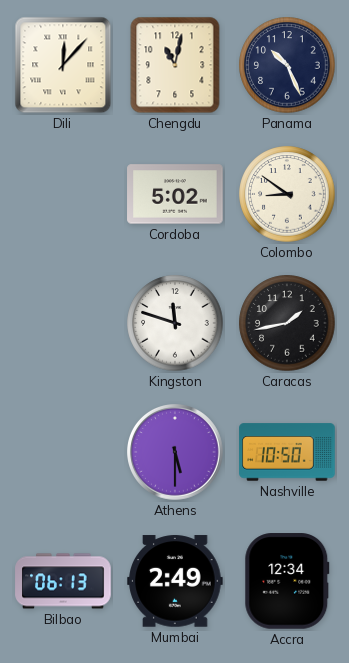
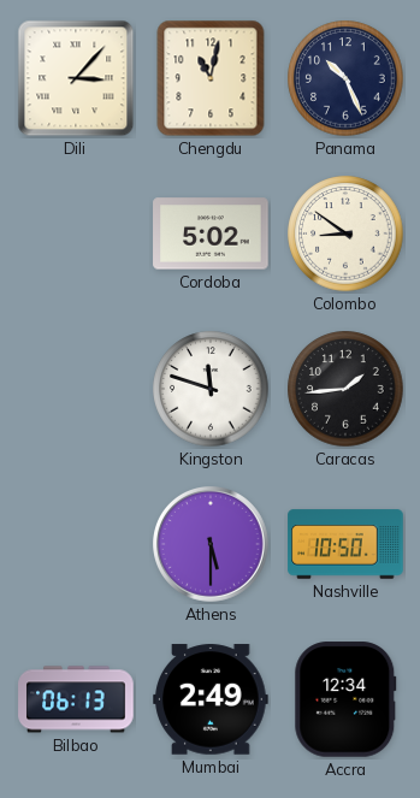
Dili: 12:07 -> 3:07 (76, 78)
Caracas: 1:43 -> 1:44 (345, 389)
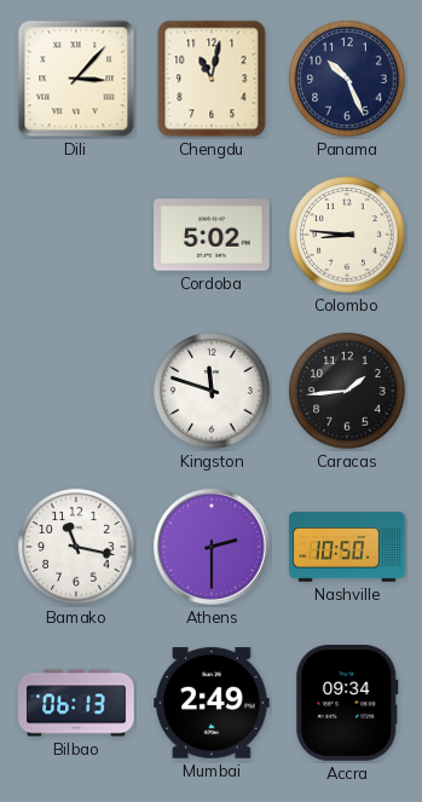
Colombo: 8:51 -> 8:46 (347, 235)
Bamako: none -> 11:17 (76, 547)
Athens: 5:30 -> 2:30 (213, 548)
Accra: 12:34 -> 09:34 (347, 703)
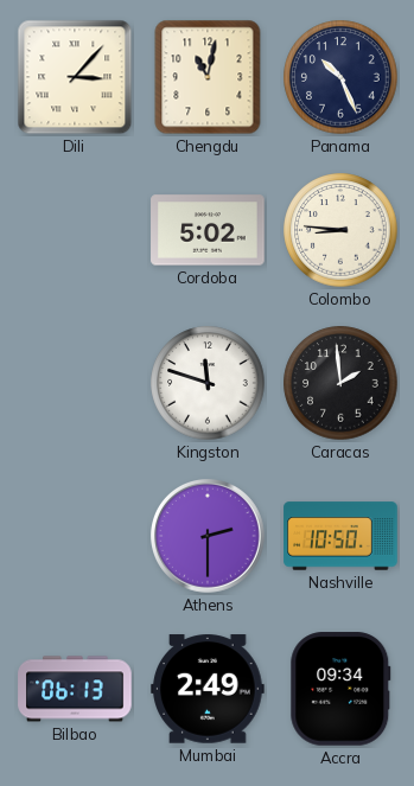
Caracas: 1:44 -> 1:59 (340, 383)
Bamako: 11:17 -> none (76, 547)
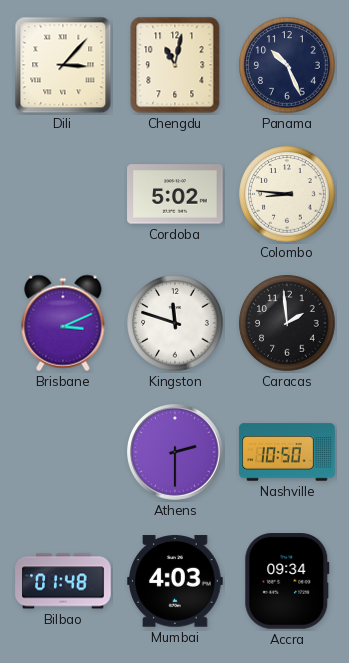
Brisbane: none -> 3:11 (63, 323)
Bilbao: 06:13 -> 01:48 (63, 581)
Mumbai: 2:49 -> 4:03 (175, 581)
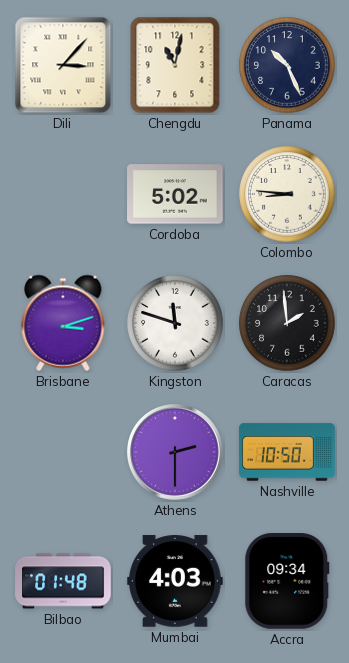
Brisbane: 3:11 -> 3:12 (63, 323)
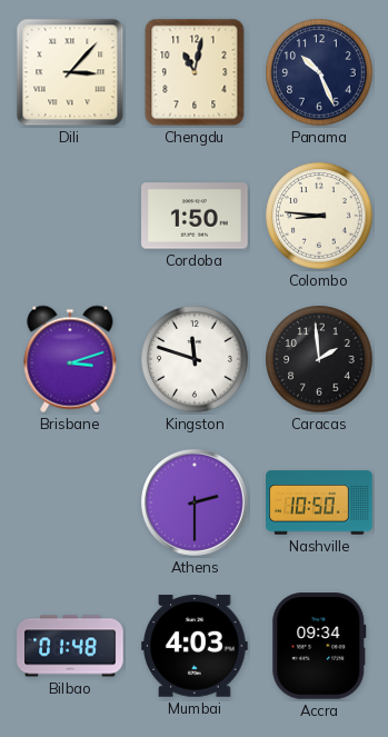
Cordoba: 5:02 -> 1:50 (195, 216)
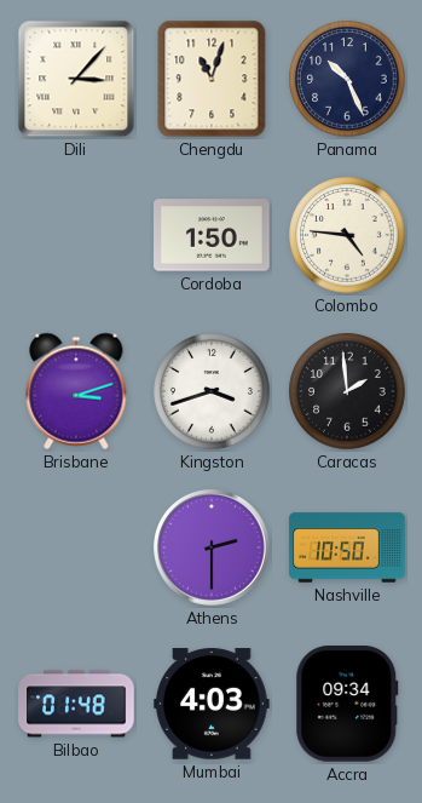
Chengdu: 11:02 -> 11:03 (212, 79)
Colombo: 8:46 -> 4:46 (347, 235)
Kingston: 11:48 -> 3:42 (212, 391)
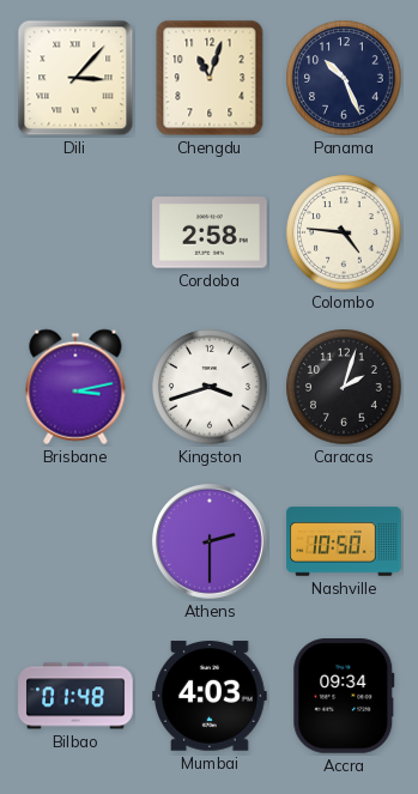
Cordoba: 1:50 -> 2:58 (210, 232)
Brisbane: 3:12 -> 3:13 (75, 387)
Caracas: 1:59 -> 2:03 (344, 387)
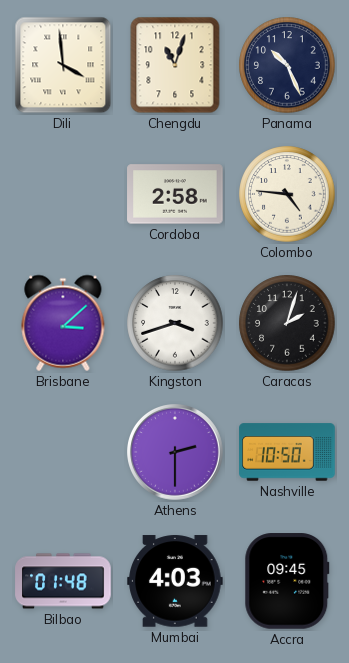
Dili: 3:07 -> 3:59 (63, 65)
Brisbane: 3:13 -> 3:08 (63, 323)
Accra: 09:34 -> 09:45 (287, 581)
